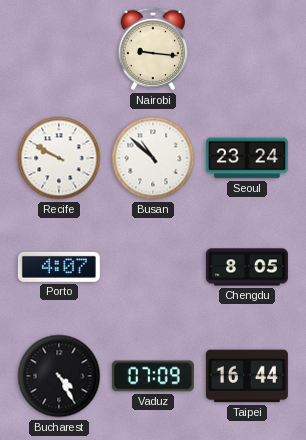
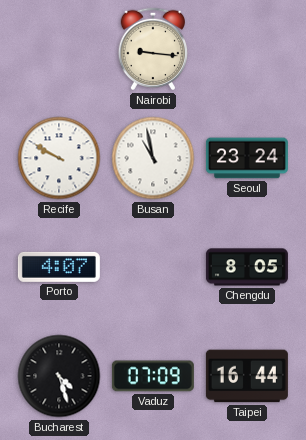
Busan: 10:52 -> 10:58 (153, 158)
Bucharest: 4:25 -> 4:27 (59, 376)
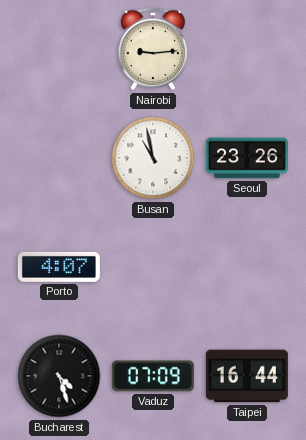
Nairobi: 9:16 -> 9:14 (153, 49)
Recife: 9:50 -> none (59, 158)
Seoul: 23:24 -> 23:26 (247, 158)
Chengdu: 8:05 -> none (247, 267)
